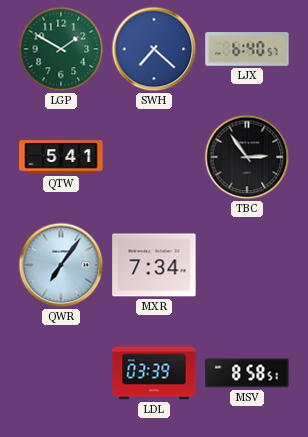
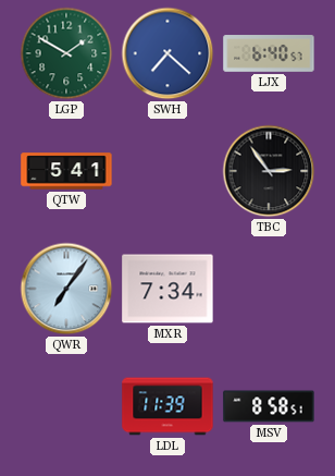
LDL: 03:39 -> 11:39 (167, 406)
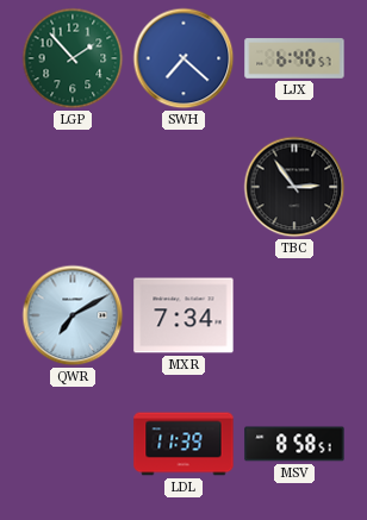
LGP: 1:50 -> 1:53 (73, 58)
QTW: 5:41 -> none (66, 171)
QWR: 7:06 -> 7:10 (73, 315)
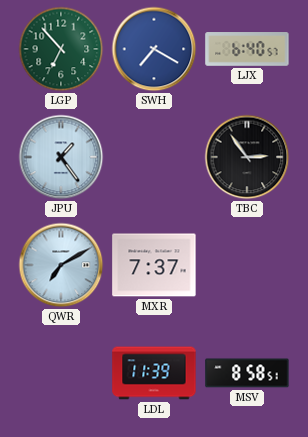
LGP: 1:53 -> 6:53 (61, 49)
SWH: 7:22 -> 7:20 (154, 49)
JPU: none -> 1:24 (61, 157)
MXR: 7:34 -> 7:37 (154, 265)
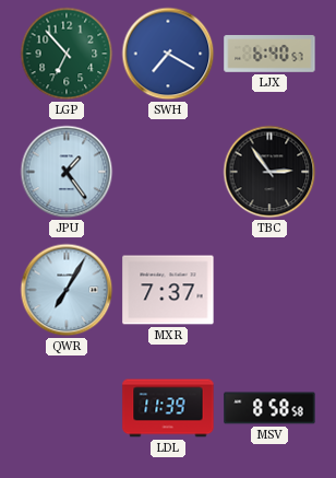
QWR: 7:10 -> 7:05 (67, 290)
MSV: 8:58:51 -> 8:58:58 (269, 408)
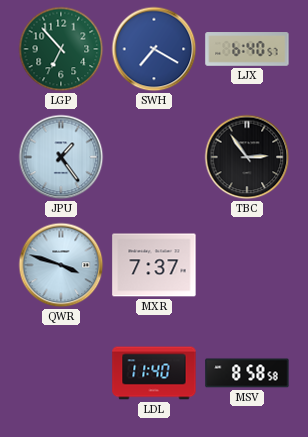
QWR: 7:05 -> 3:48 (61, 265)
LDL: 11:39 -> 11:40 (154, 373)
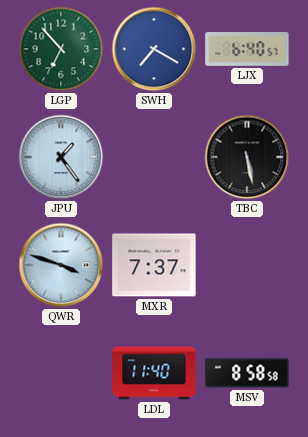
TBC: 2:54 -> 5:28 (247, 157)
